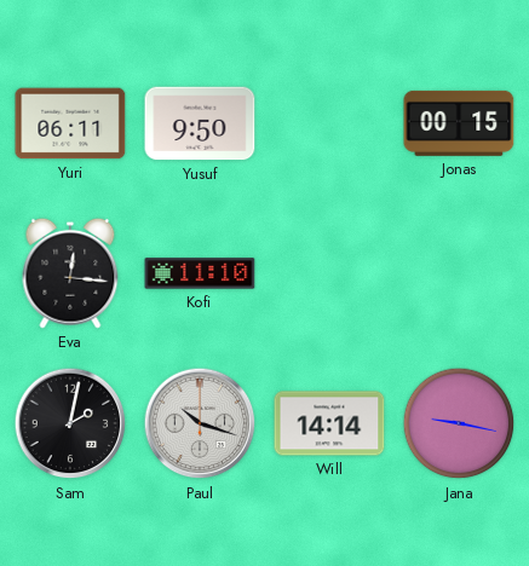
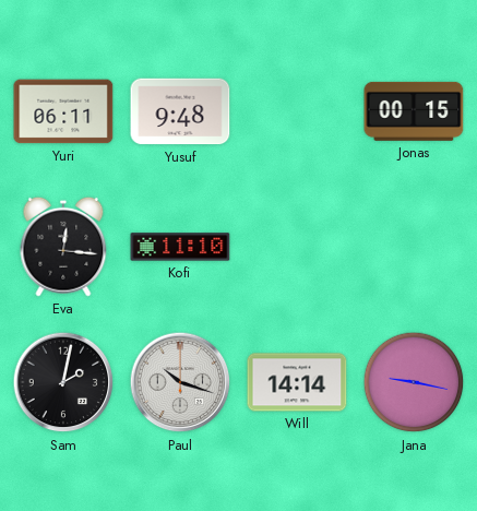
Yusuf: 9:50 -> 9:48 (180, 111)
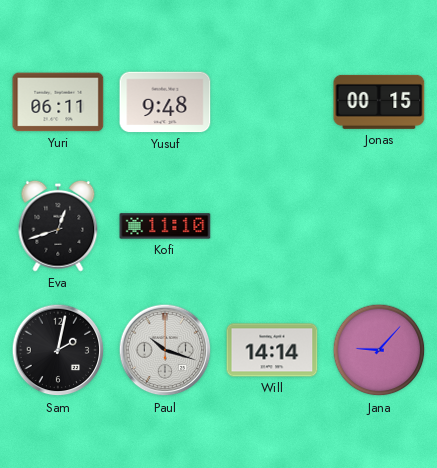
Eva: 12:16 -> 12:42 (58, 226)
Jana: 9:17 -> 9:07 (379, 350)
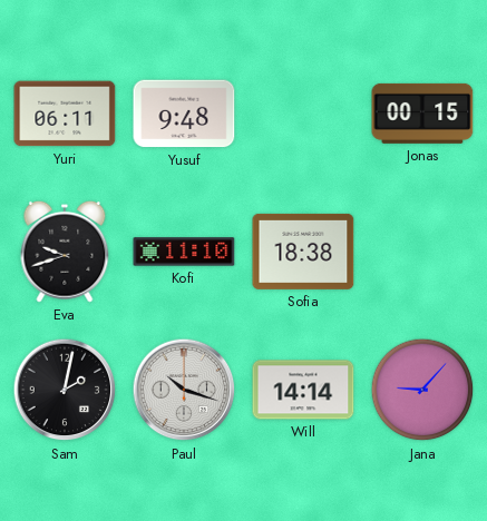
Eva: 12:42 -> 9:42 (65, 252)
Sofia: none -> 18:38 (303, 252)
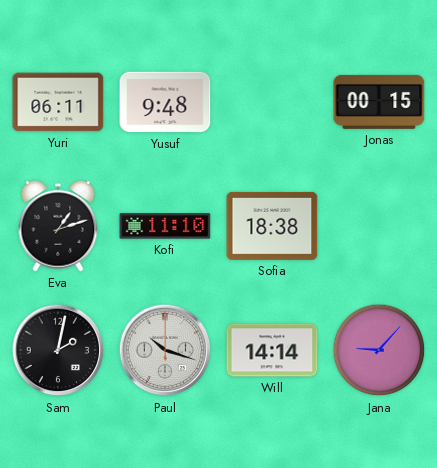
Eva: 9:42 -> 1:12 (58, 226)
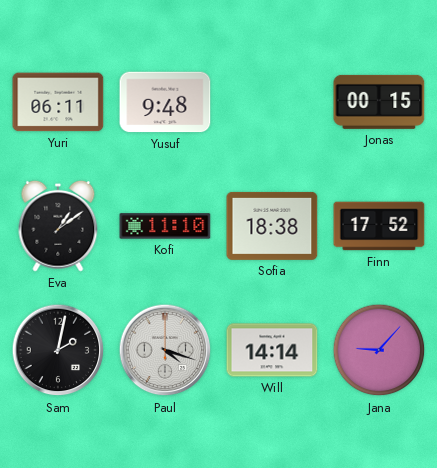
Eva: 1:12 -> 1:09 (58, 226)
Finn: none -> 17:52 (379, 226)
Paul: 10:18 -> 4:18 (165, 350)
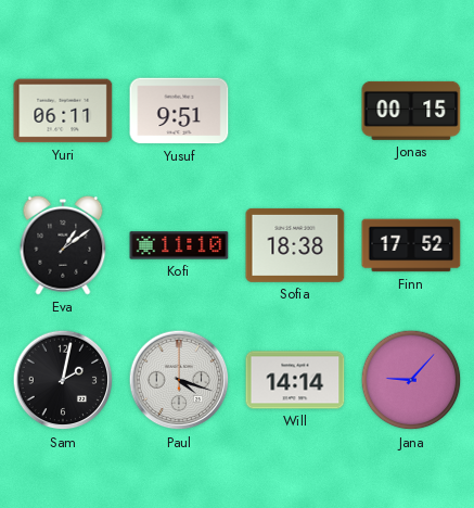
Yusuf: 9:48 -> 9:51 (179, 111)
